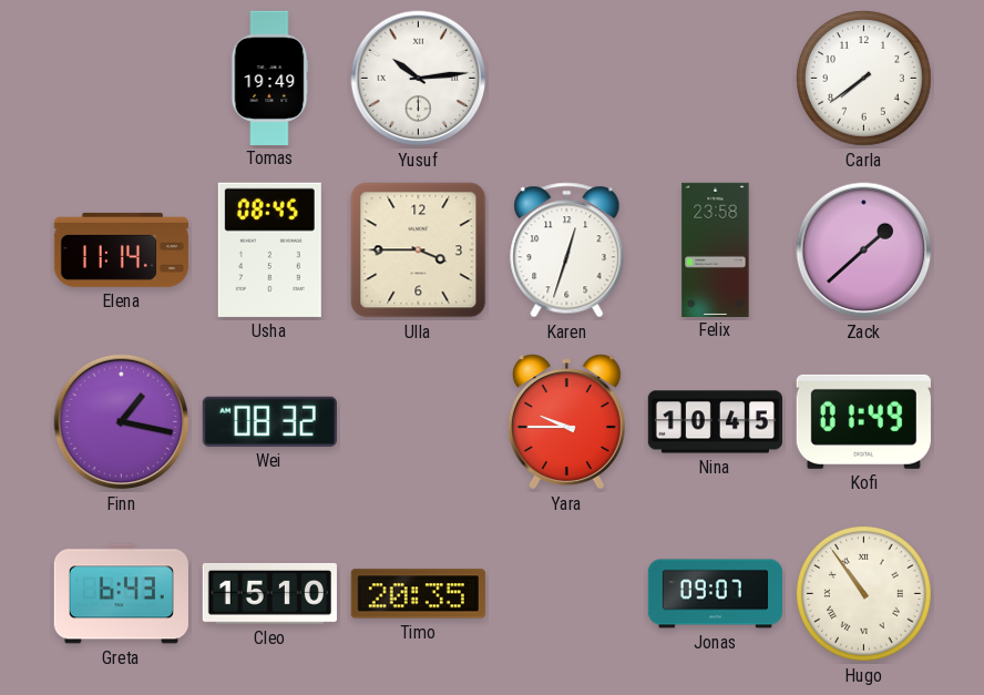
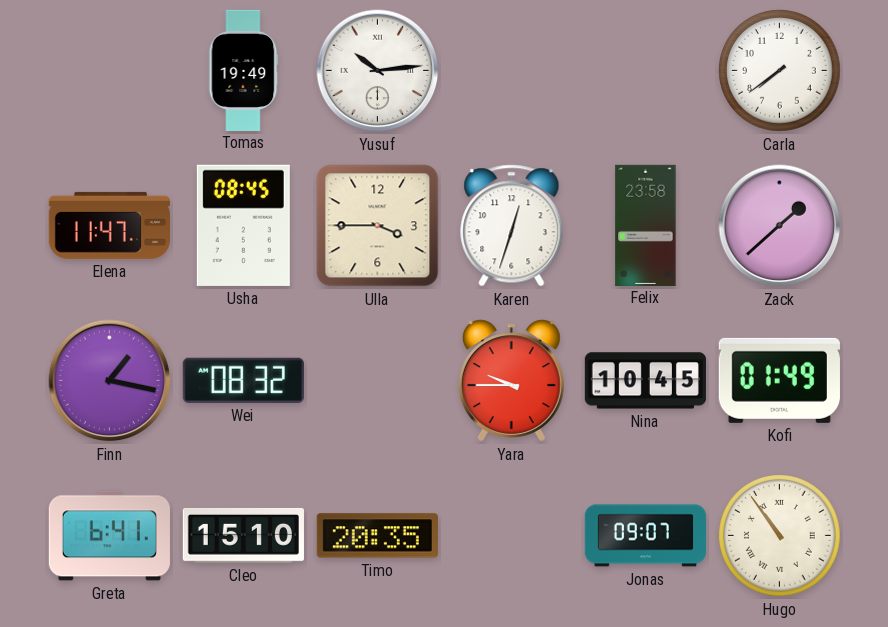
Elena: 11:14 -> 11:47 (109, 225)
Greta: 6:43 -> 6:41 (109, 536)
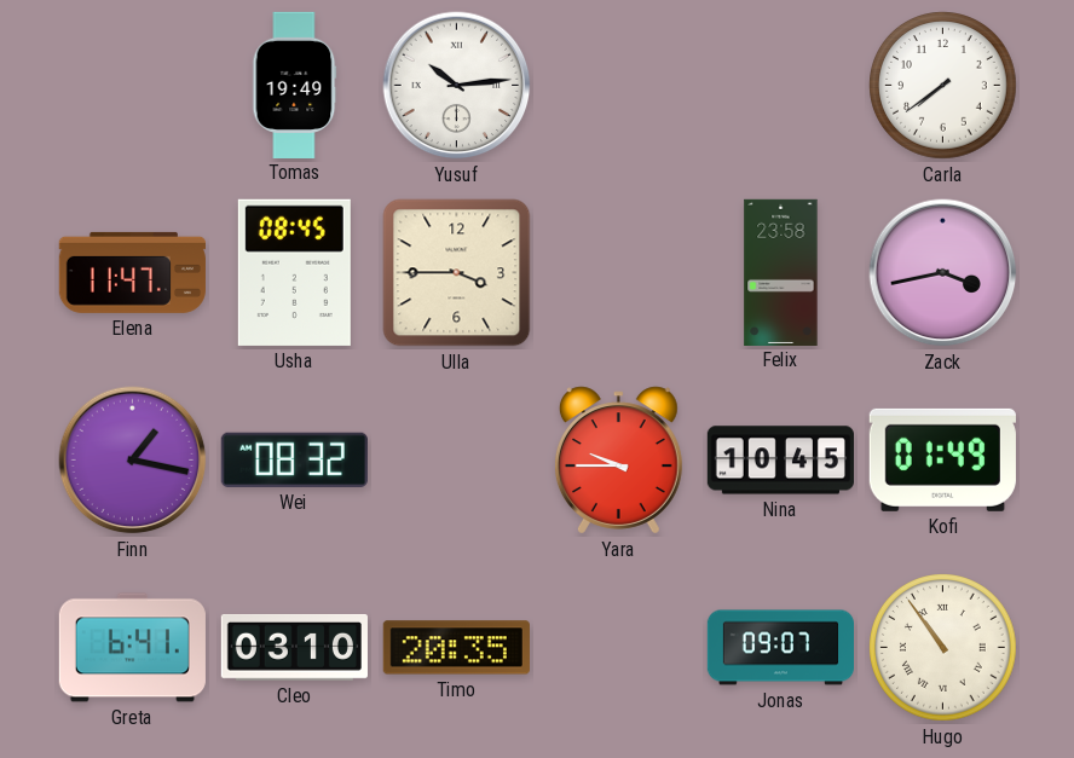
Karen: 12:33 -> none (512, 226)
Zack: 1:38 -> 3:43 (943, 273)
Cleo: 15:10 -> 03:10 (294, 647)
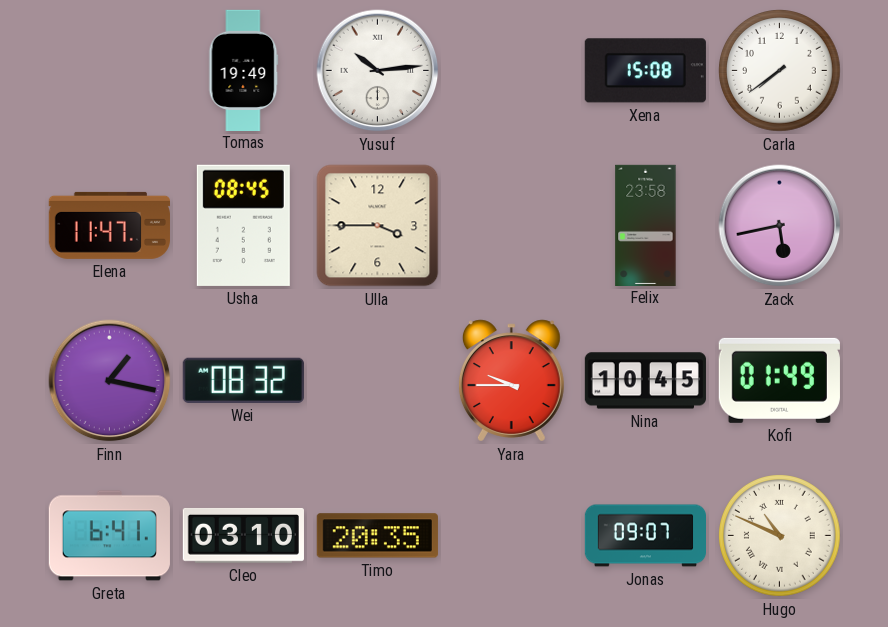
Xena: none -> 15:08 (645, 71)
Zack: 3:43 -> 5:43 (780, 226)
Hugo: 10:54 -> 10:49 (780, 536)
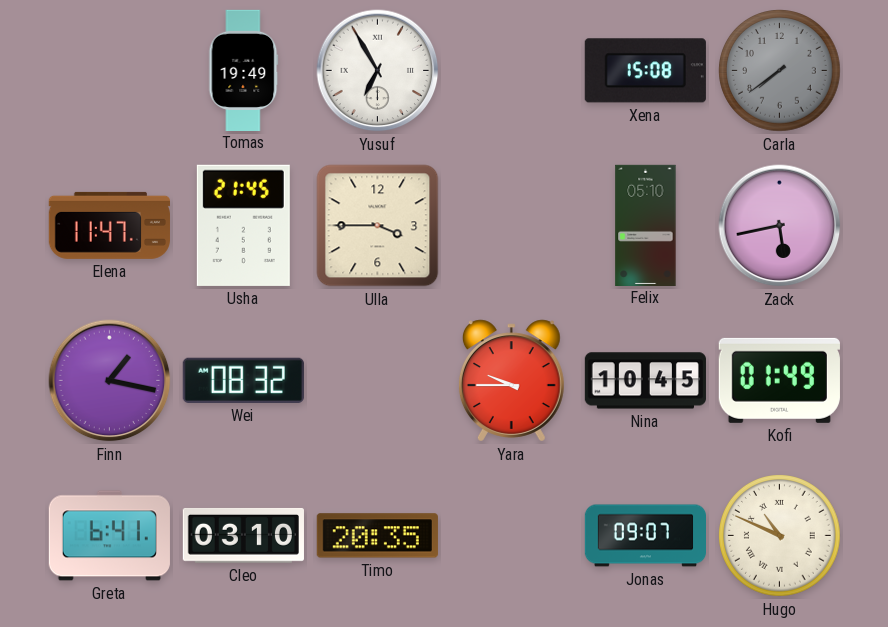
Yusuf: 10:14 -> 6:55 (378, 71)
Carla dial: white -> grey (780, 71)
Usha: 08:45 -> 21:45 (243, 225)
Felix: 23:58 -> 05:10 (646, 225)
